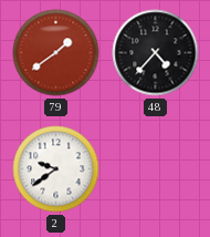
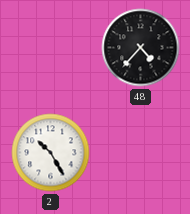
79: 1:39 -> none (56, 53)
2: 9:39 -> 10:25 (51, 153)
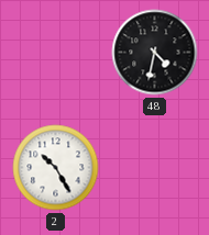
48: 4:37 -> 4:32 (155, 53)
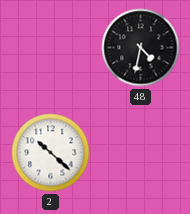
2: 10:25 -> 10:22 (51, 153)
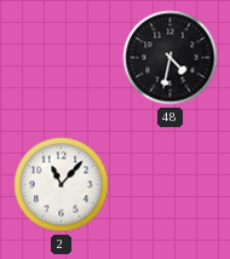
2: 10:22 -> 11:07 (62, 185)
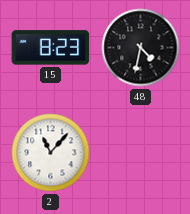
15: none -> 8:23 (51, 48)
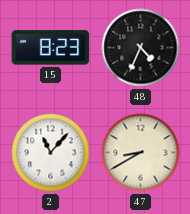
48: 4:32 -> 4:34 (141, 48)
47: none -> 8:40 (141, 153)
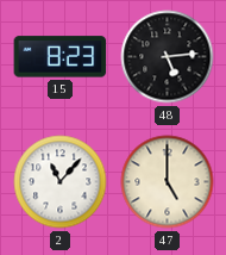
48: 4:34 -> 5:14 (168, 57)
47: 8:40 -> 5:00 (168, 182)
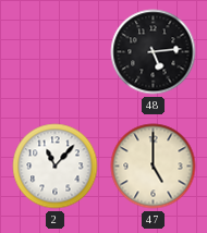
15: 8:23 -> none (61, 57)
